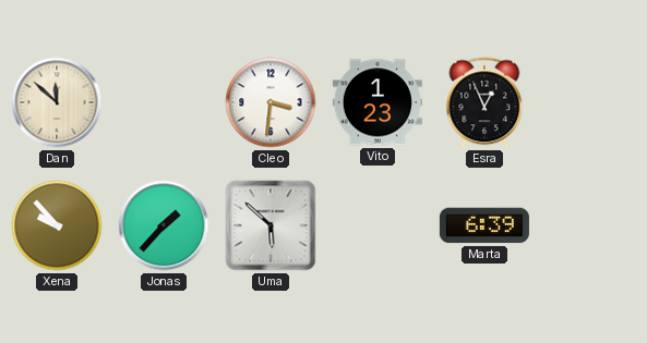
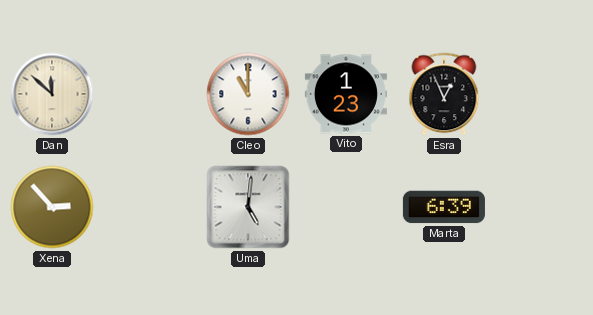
Cleo: 3:31 -> 11:00 (248, 94)
Xena: 9:53 -> 2:53 (52, 207)
Jonas: 1:37 -> none (164, 225)
Uma: 5:52 -> 5:01 (248, 207)
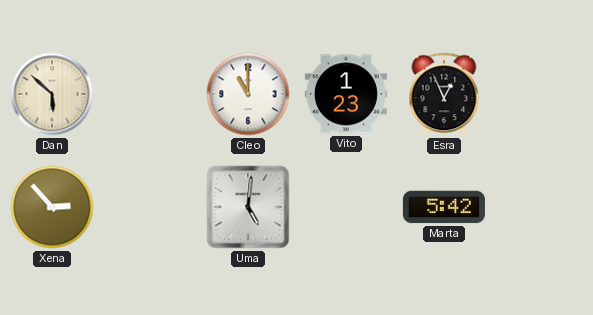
Dan: 11:52 -> 5:52 (52, 94)
Marta: 6:39 -> 5:42 (444, 207)
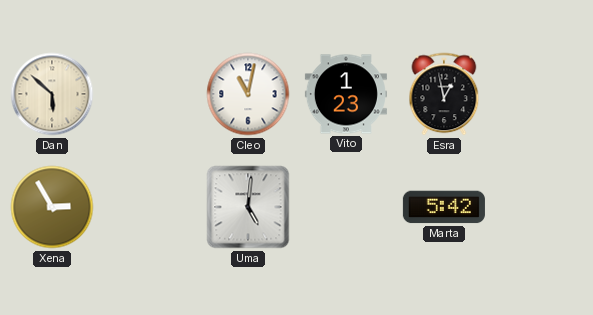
Cleo: 11:00 -> 11:02 (248, 94)
Esra: 12:56 -> 12:58 (444, 94)
Xena: 2:53 -> 2:55 (52, 207)
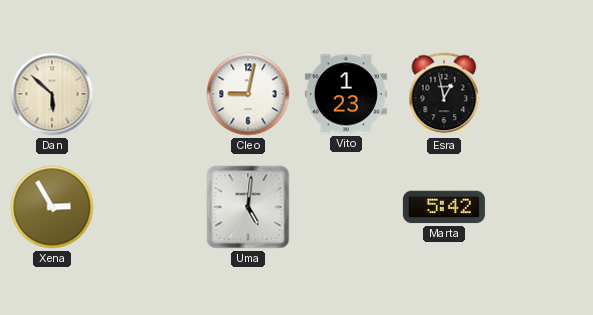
Cleo: 11:02 -> 9:02 (248, 94)
